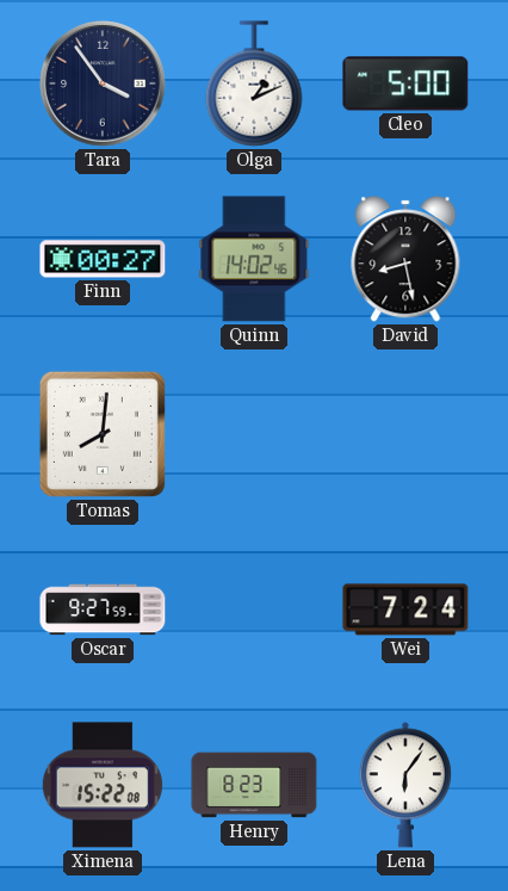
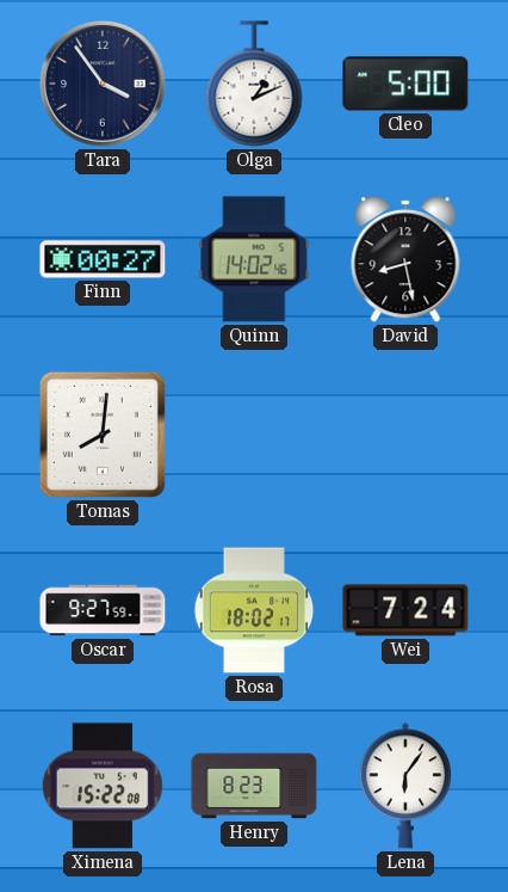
Rosa: none -> 18:02 (254, 610)
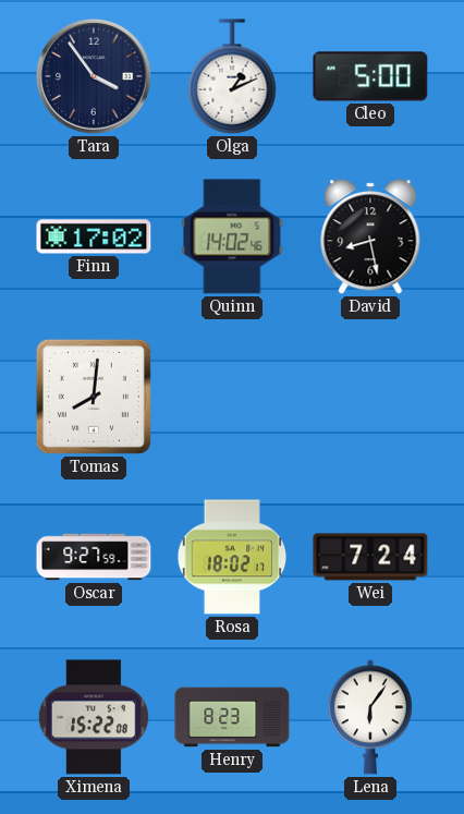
Finn: 00:27 -> 17:02 (94, 236)
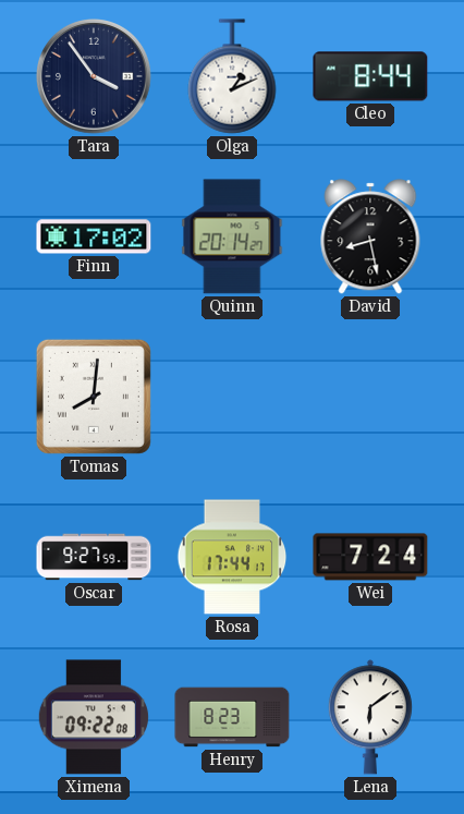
Cleo: 5:00 -> 8:44 (370, 76)
Quinn: 14:02 -> 20:14 (232, 236)
Rosa: 18:02 -> 17:44 (232, 557)
Ximena: 15:22 -> 09:22 (94, 717)
Lena: 6:06 -> 6:09 (370, 717)
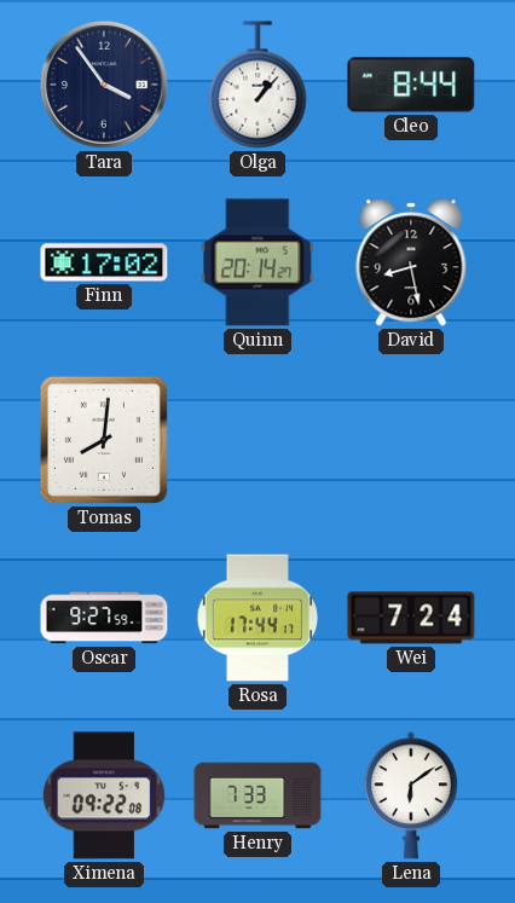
Olga: 1:11 -> 1:07 (257, 85)
Henry: 8:23 -> 7:33 (257, 795)
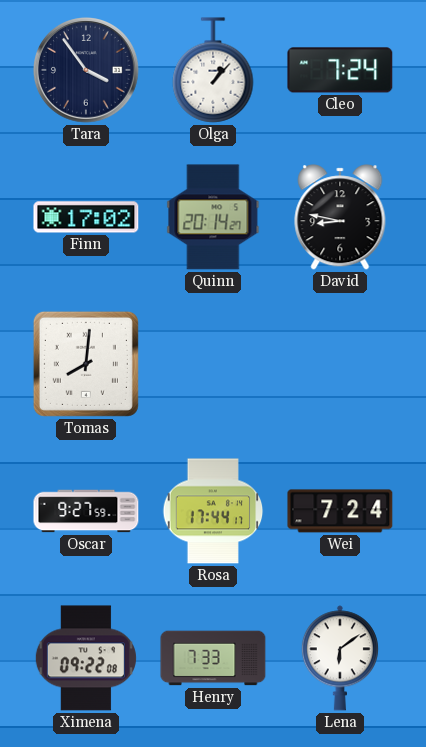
Cleo: 8:44 -> 7:24 (340, 70)
David: 8:28 -> 8:47 (340, 217)
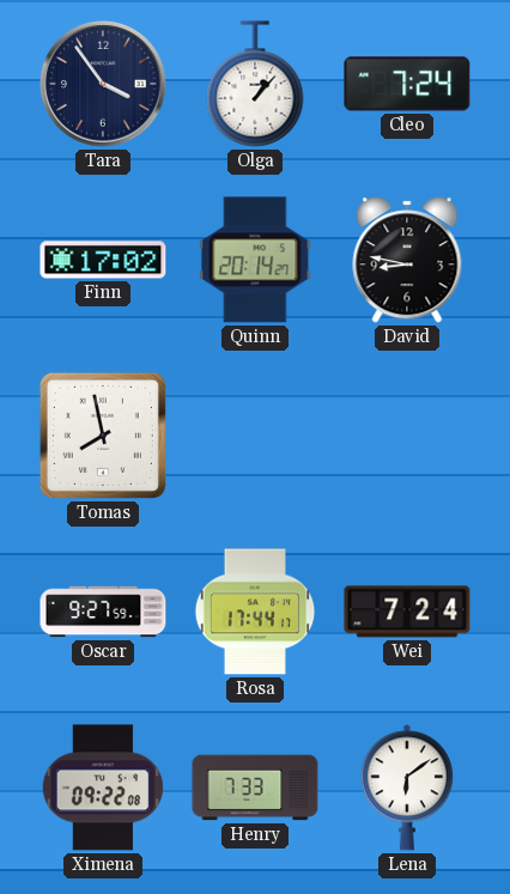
Tomas: 8:01 -> 7:58 (103, 436)
